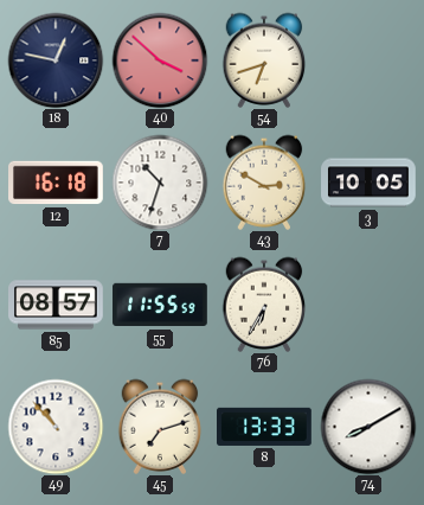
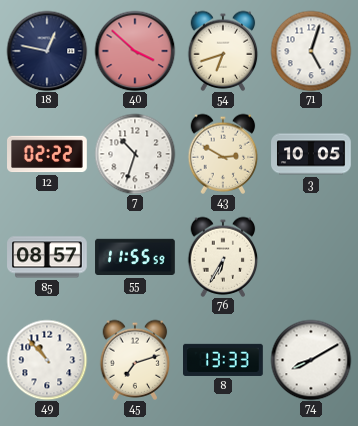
71: none -> 5:03 (311, 51)
12: 16:18 -> 02:22 (47, 154)
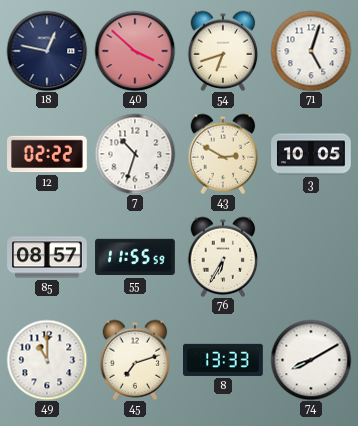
49: 10:53 -> 11:00 (47, 360)
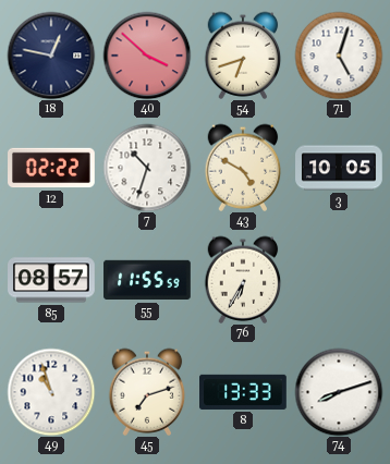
43: 2:50 -> 4:50 (243, 168)
49: 11:00 -> 10:57 (51, 392)
74: 8:10 -> 8:12 (339, 392)
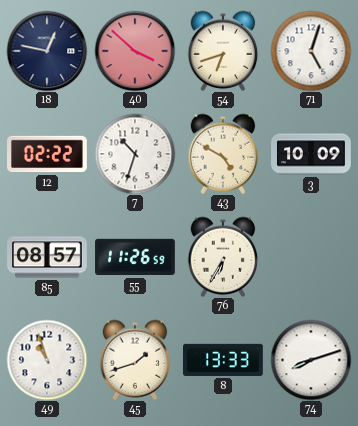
3: 10:05 -> 10:09 (311, 154)
55: 11:55 -> 11:26 (135, 257)
45: 7:12 -> 1:42 (135, 360)
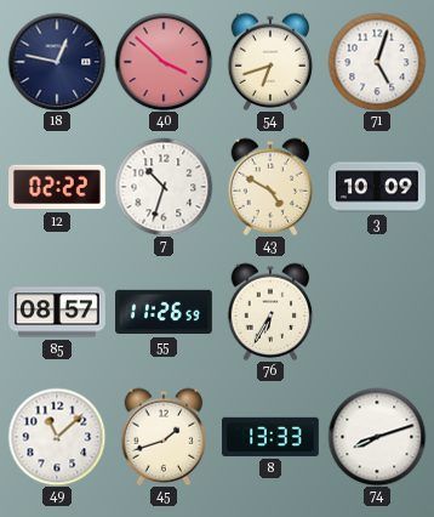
49: 10:57 -> 11:08 (57, 437)
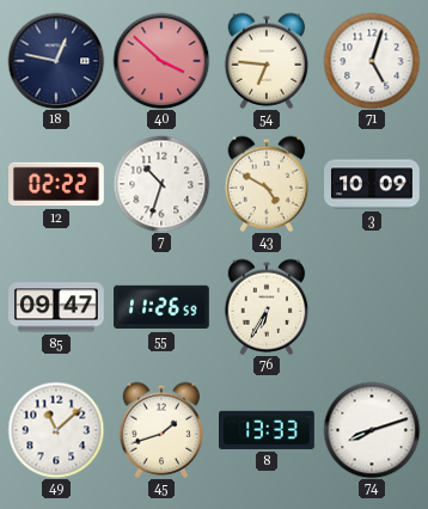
54: 6:42 -> 6:46 (267, 61)
85: 08:57 -> 09:47 (56, 307)
